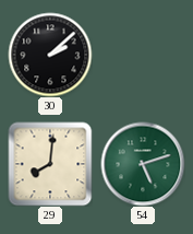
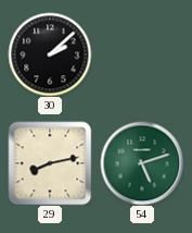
29: 8:01 -> 8:13 (50, 163)
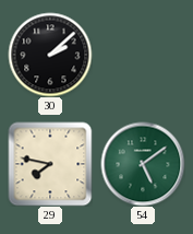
29: 8:13 -> 7:47 (50, 164)
54: 5:12 -> 5:09 (143, 164)
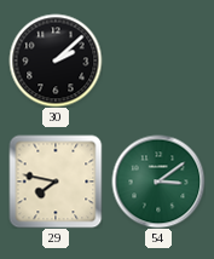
54: 5:09 -> 3:09 (158, 182)
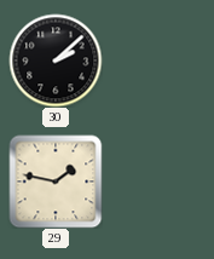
29: 7:47 -> 1:47 (56, 182)
54: 3:09 -> none (158, 182)
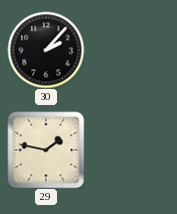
30: 2:08 -> 2:07 (46, 50)
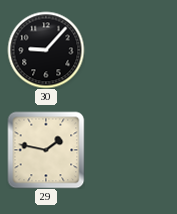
30: 2:07 -> 9:07 (46, 50)
